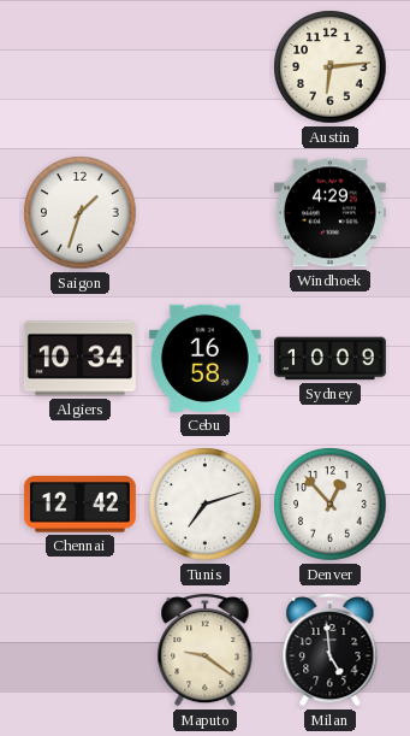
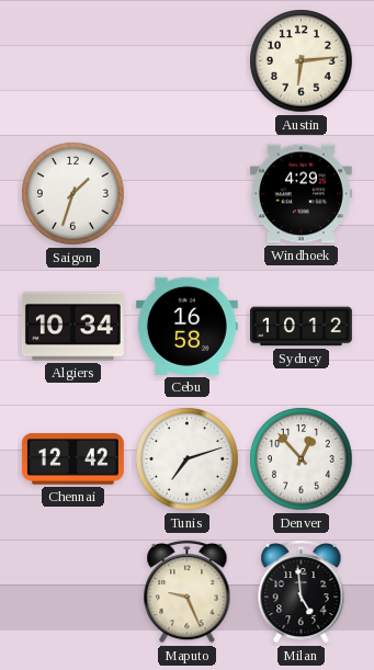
Sydney: 10:09 -> 10:12 (301, 327)
Maputo: 9:21 -> 9:26 (188, 591)
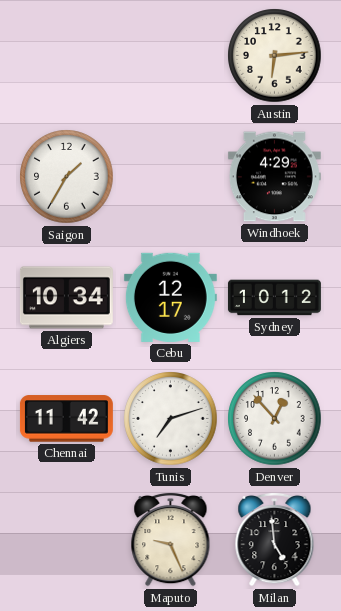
Saigon: 1:33 -> 1:35 (67, 177)
Cebu: 16:58 -> 12:17 (170, 297)
Chennai: 12:42 -> 11:42 (66, 419)
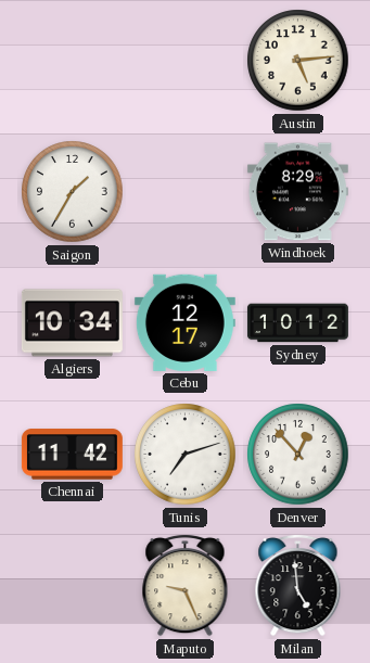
Austin: 6:14 -> 5:14 (298, 61)
Windhoek: 4:29 -> 8:29 (297, 192)
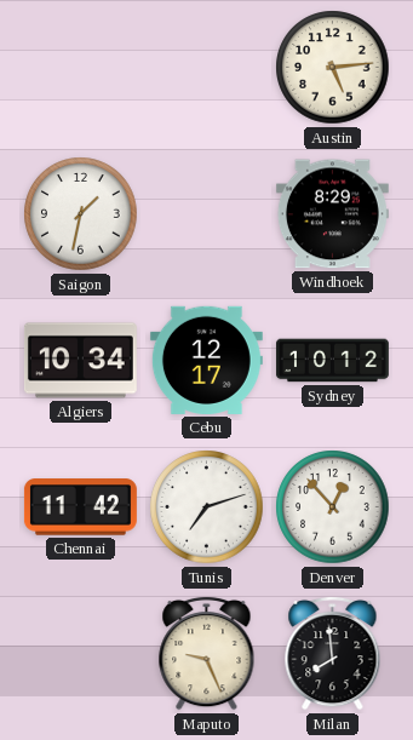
Saigon: 1:35 -> 1:32 (81, 214)
Milan: 4:59 -> 7:59 (333, 653)
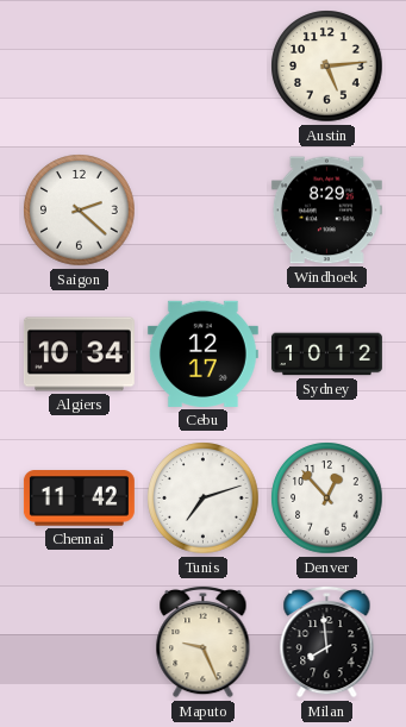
Saigon: 1:32 -> 2:22 (80, 211)
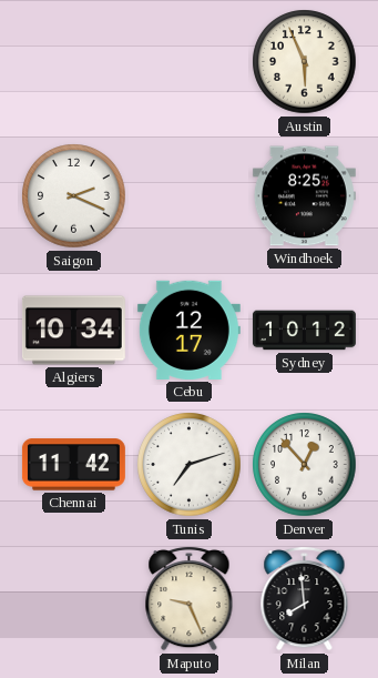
Austin: 5:14 -> 5:56 (305, 62)
Saigon: 2:22 -> 2:19 (74, 196)
Windhoek: 8:29 -> 8:25 (304, 196)
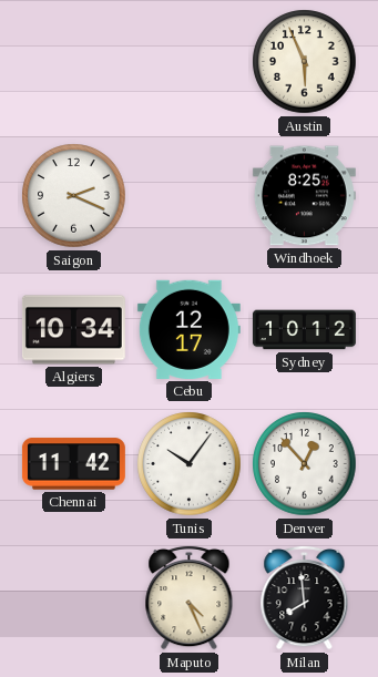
Tunis: 7:12 -> 10:06 (190, 464)
Maputo: 9:26 -> 4:26 (190, 597)
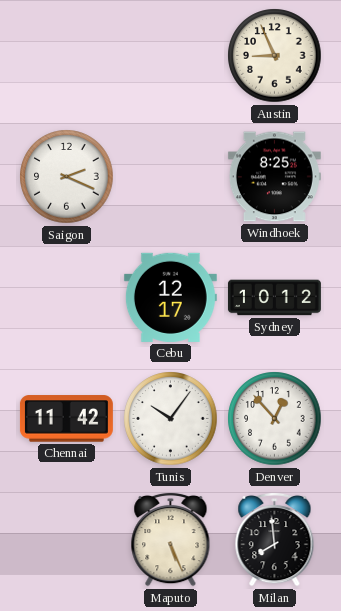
Austin: 5:56 -> 8:56 (275, 56)
Algiers: 10:34 -> none (73, 330)
Maputo: 4:26 -> 5:26 (171, 539)
